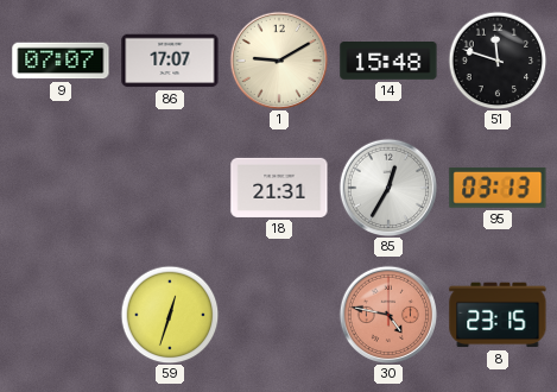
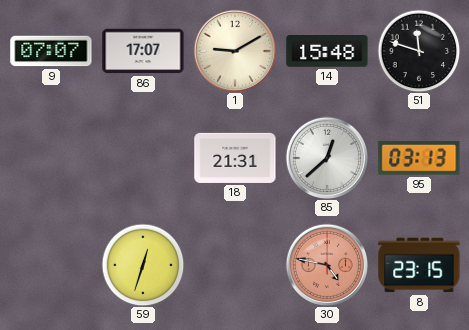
85: 12:35 -> 12:38 (326, 157)
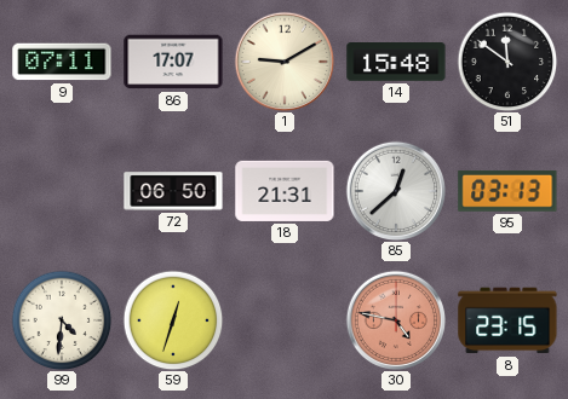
9: 07:07 -> 07:11 (62, 62)
51: 11:48 -> 11:51 (507, 62)
72: none -> 06:50 (173, 191)
99: none -> 4:31 (62, 320)
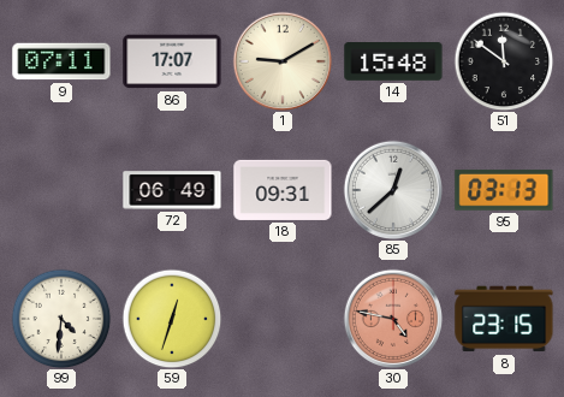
72: 06:50 -> 06:49 (172, 190)
18: 21:31 -> 09:31 (283, 190)
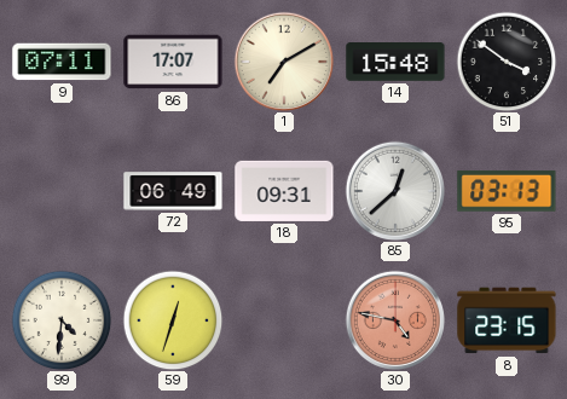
1: 9:10 -> 7:10 (283, 60)
51: 11:51 -> 3:51 (507, 62)
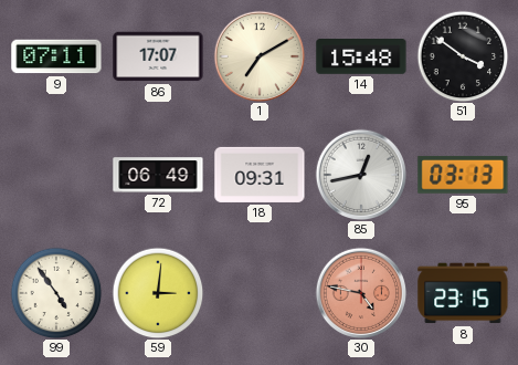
85: 12:38 -> 12:43 (360, 174)
99: 4:31 -> 4:54 (56, 293)
59: 12:33 -> 3:01 (158, 293)
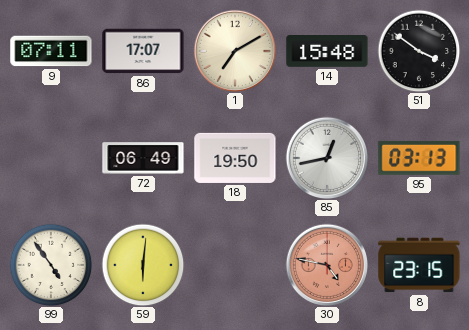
18: 09:31 -> 19:50 (235, 158)
59: 3:01 -> 6:01 (143, 265)
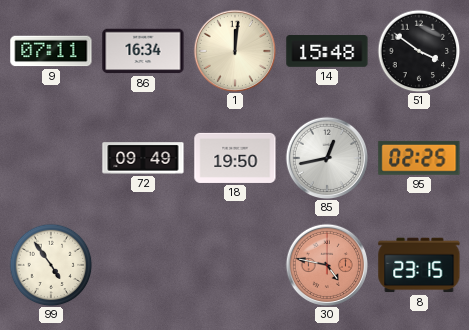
86: 17:07 -> 16:34 (143, 51)
1: 7:10 -> 12:01 (234, 50)
72: 06:49 -> 09:49 (143, 158)
95: 03:13 -> 02:25 (419, 158)
59: 6:01 -> none (143, 265)
